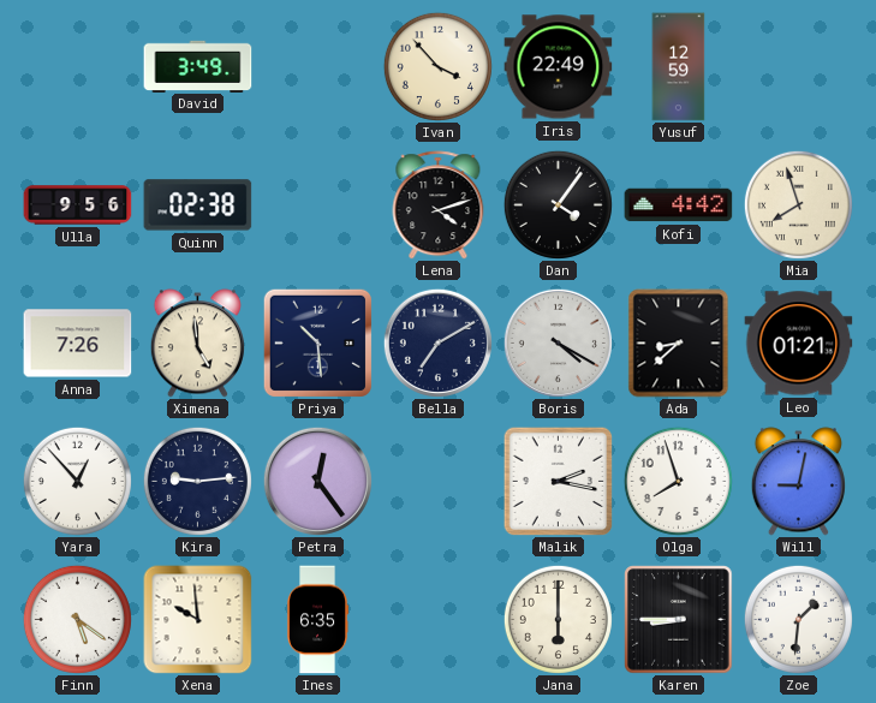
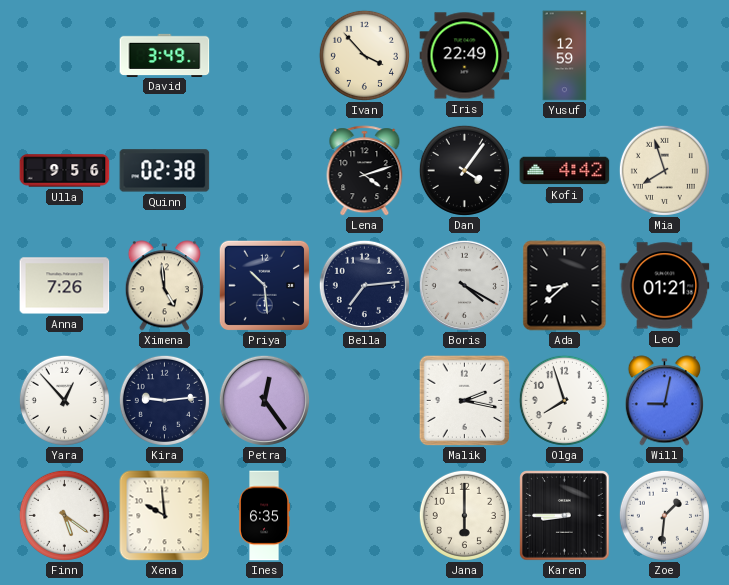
Bella: 7:10 -> 7:14 (364, 285)
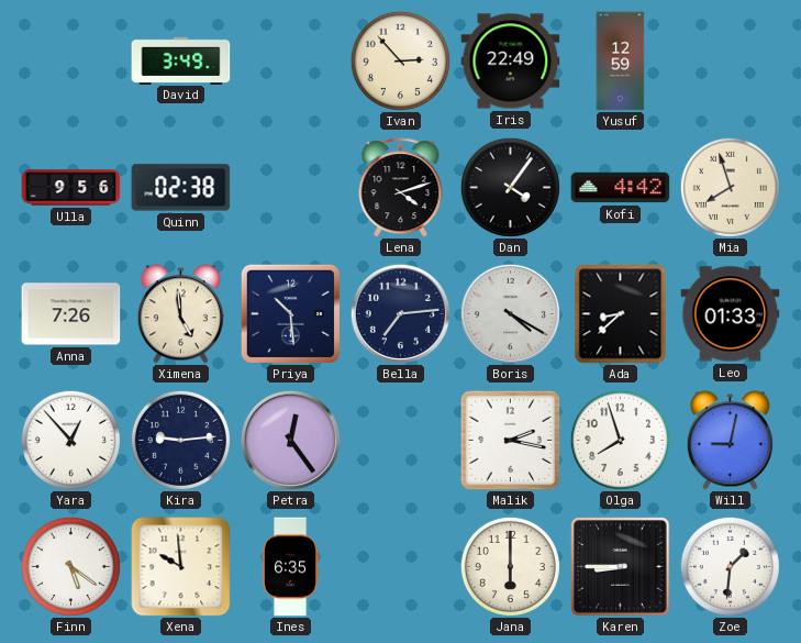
Ivan: 3:53 -> 2:53 (400, 60)
Leo: 01:21 -> 01:33 (731, 314)
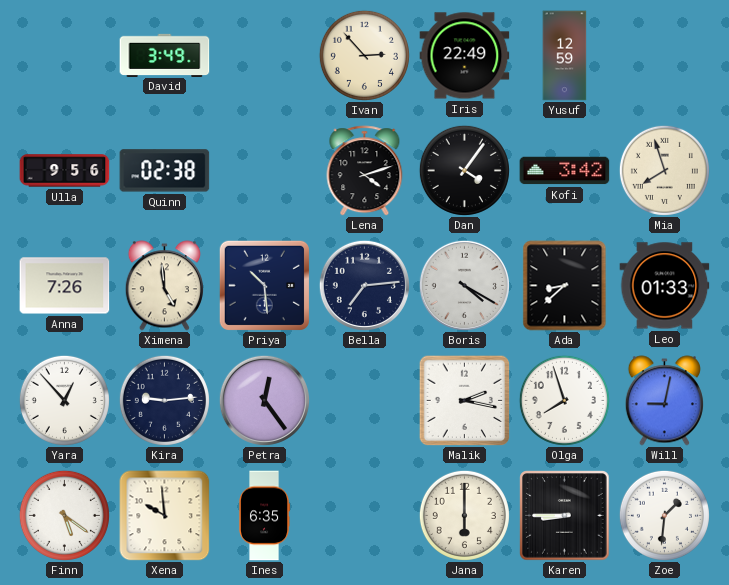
Kofi: 4:42 -> 3:42 (565, 171)
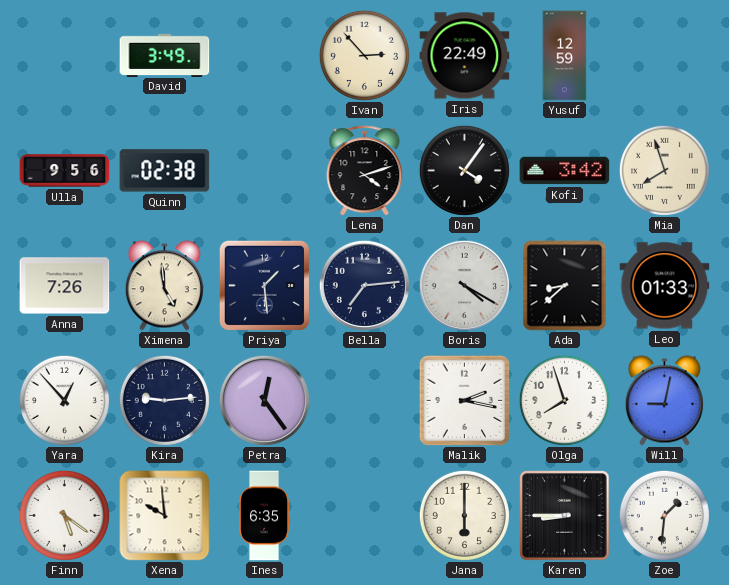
Priya: 10:29 -> 1:29 (264, 285)
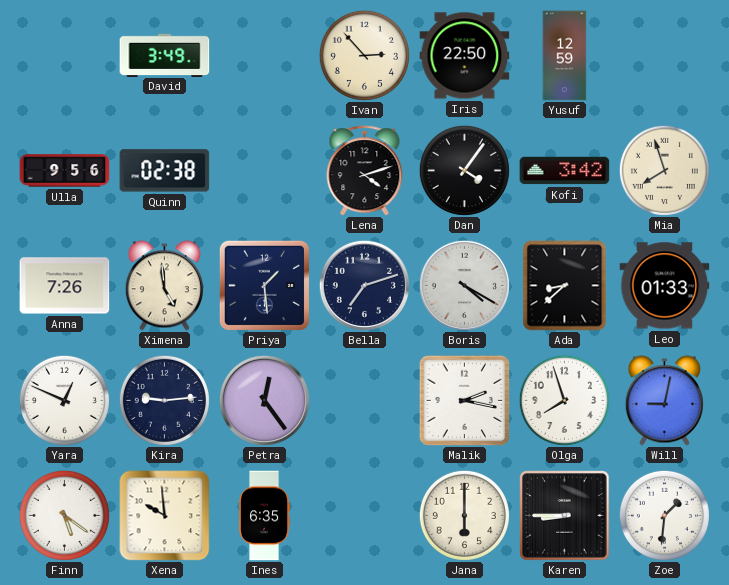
Iris: 22:49 -> 22:50 (465, 56)
Bella: 7:14 -> 7:12 (364, 285)
Yara: 12:53 -> 12:49 (64, 400)
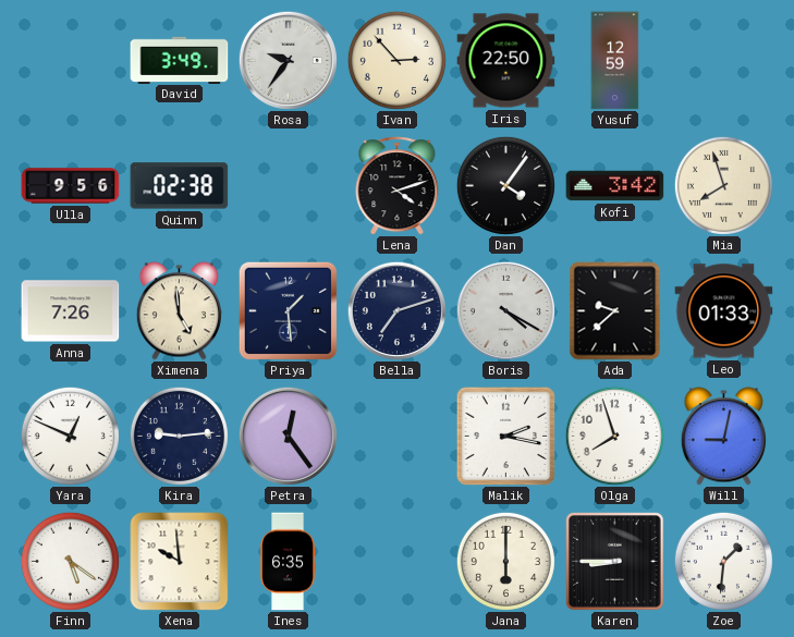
Rosa: none -> 9:36 (288, 60)
Ada: 8:38 -> 9:38 (615, 311)
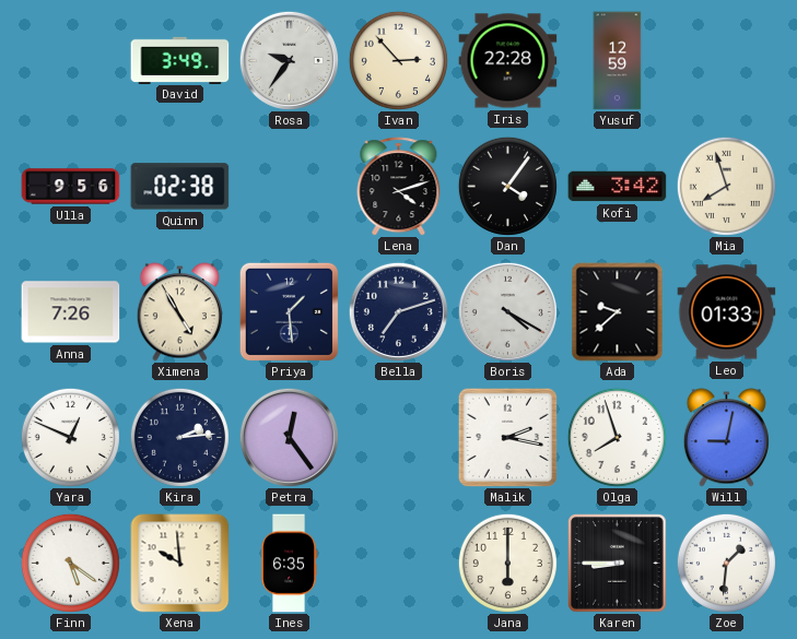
Iris: 22:50 -> 22:28 (508, 61)
Ximena: 4:59 -> 4:55 (179, 312)
Kira: 9:14 -> 2:14 (179, 437)
